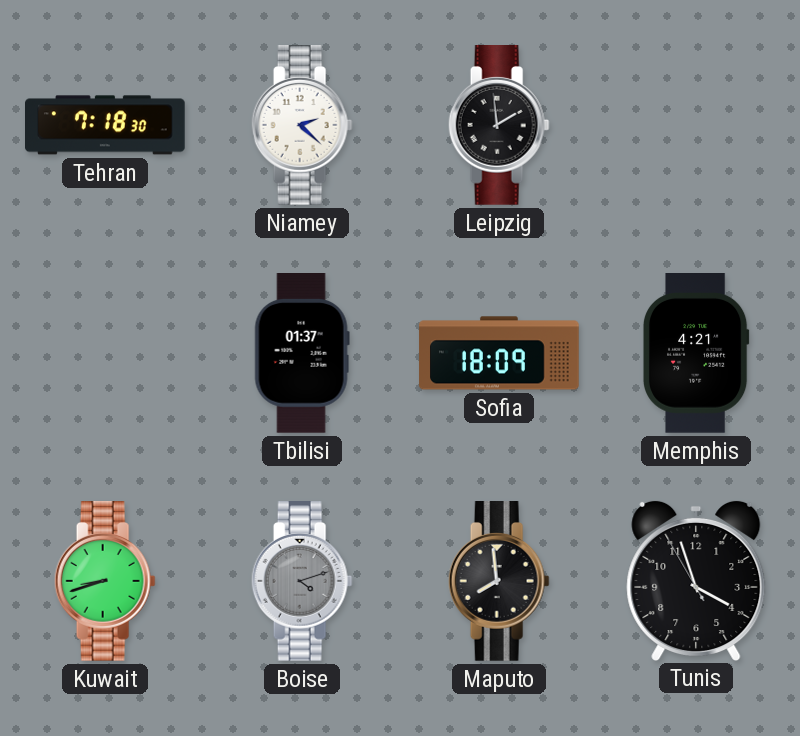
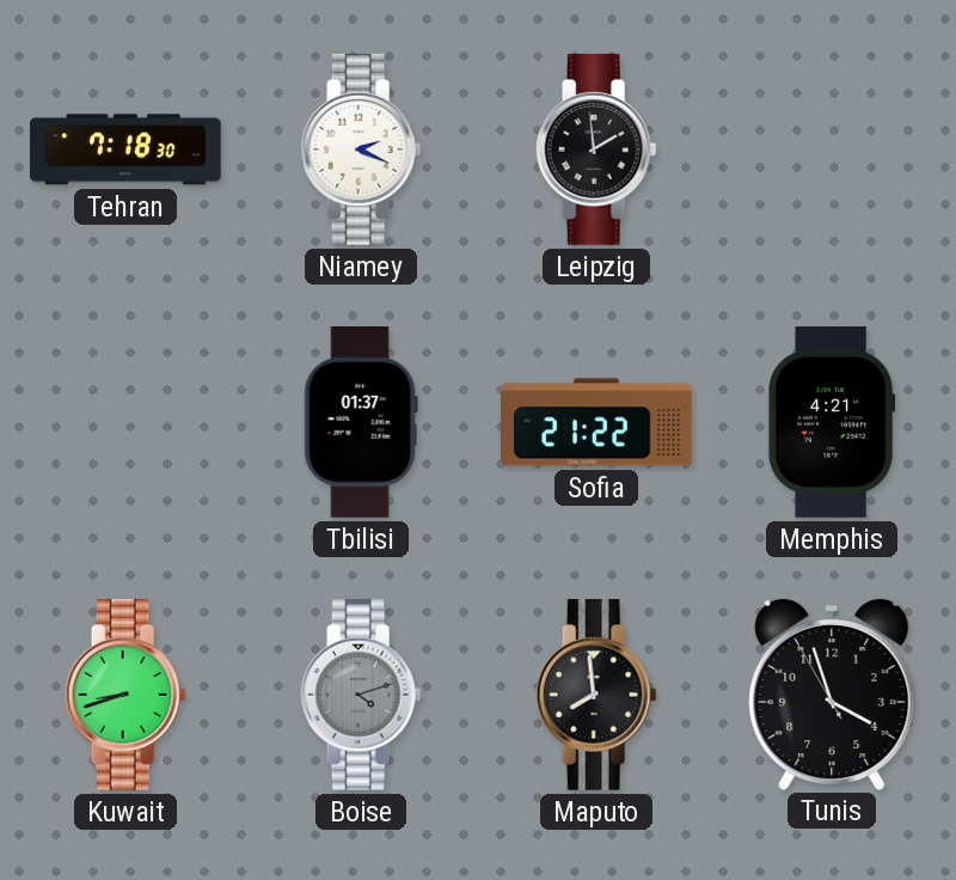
Niamey: 2:22 -> 2:19 (361, 151)
Sofia: 18:09 -> 21:22 (596, 422)
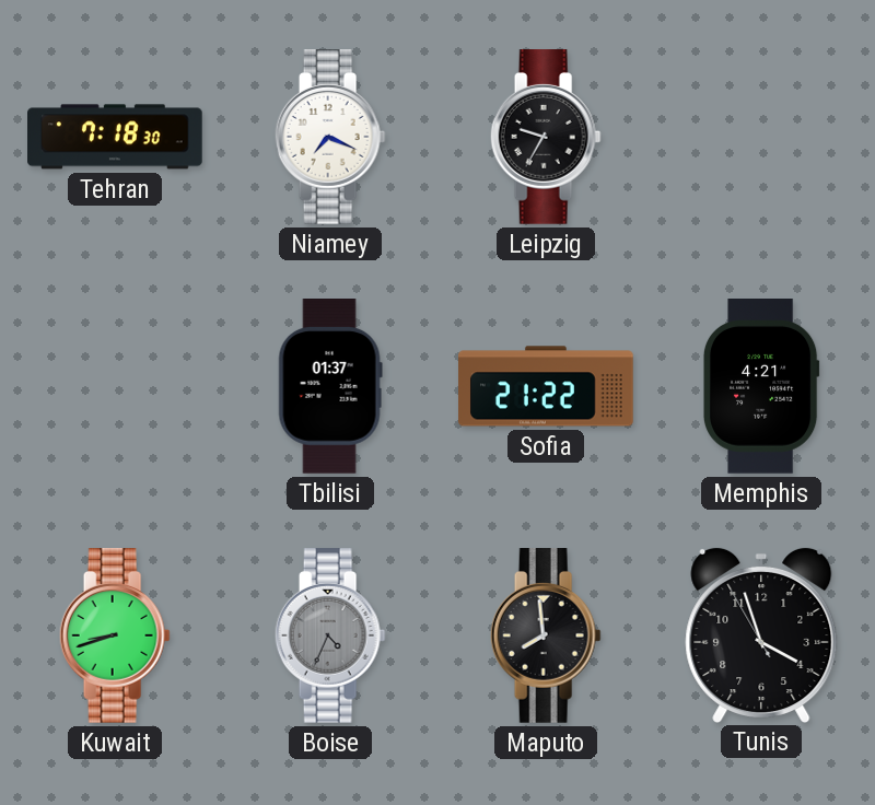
Niamey: 2:19 -> 7:19 (330, 138)
Leipzig: 1:59 -> 9:35 (546, 138)
Boise: 4:12 -> 4:34 (330, 637)
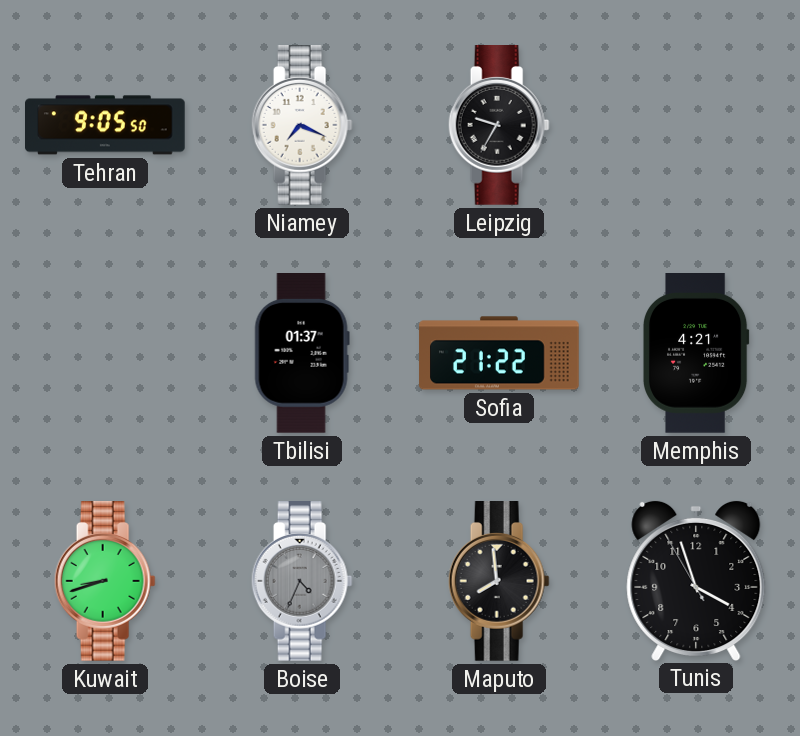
Tehran: 7:18 -> 9:05 (105, 125)
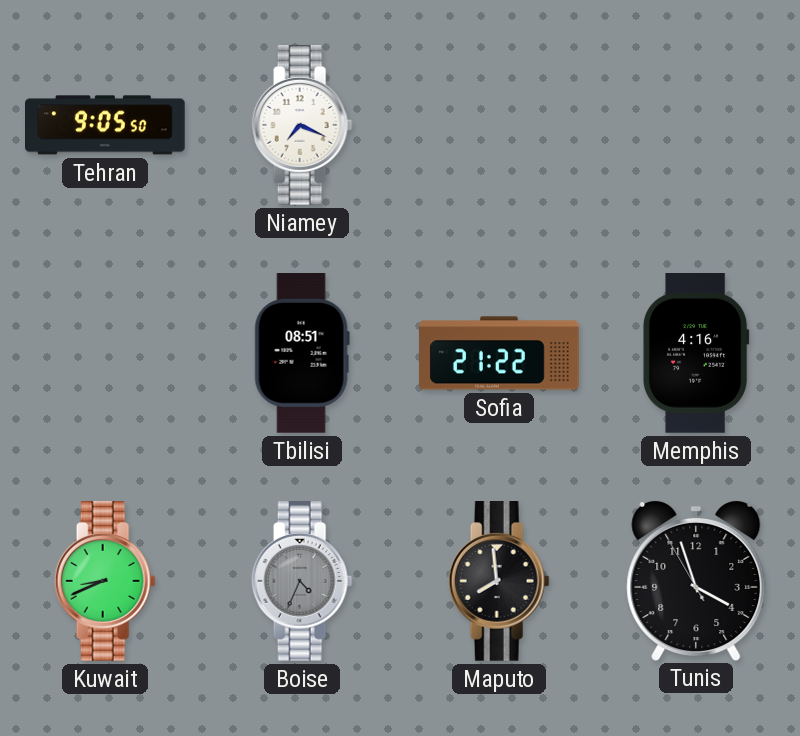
Leipzig: 9:35 -> none (499, 126)
Tbilisi: 01:37 -> 08:51 (302, 354)
Memphis: 4:21 -> 4:16 (696, 354)
Kuwait: 8:42 -> 8:41 (105, 582)
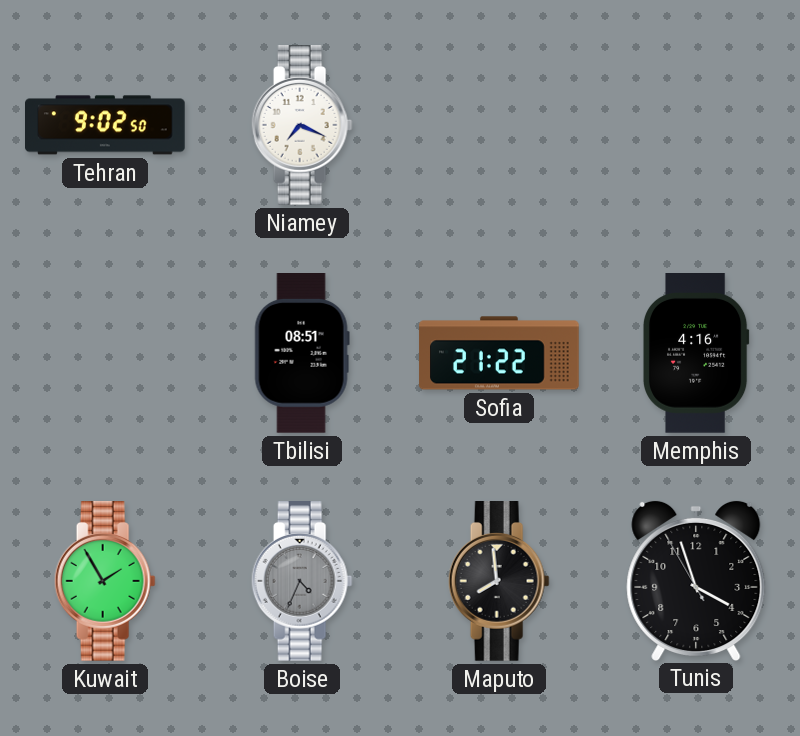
Tehran: 9:05 -> 9:02 (105, 125)
Kuwait: 8:41 -> 1:55 (105, 582)
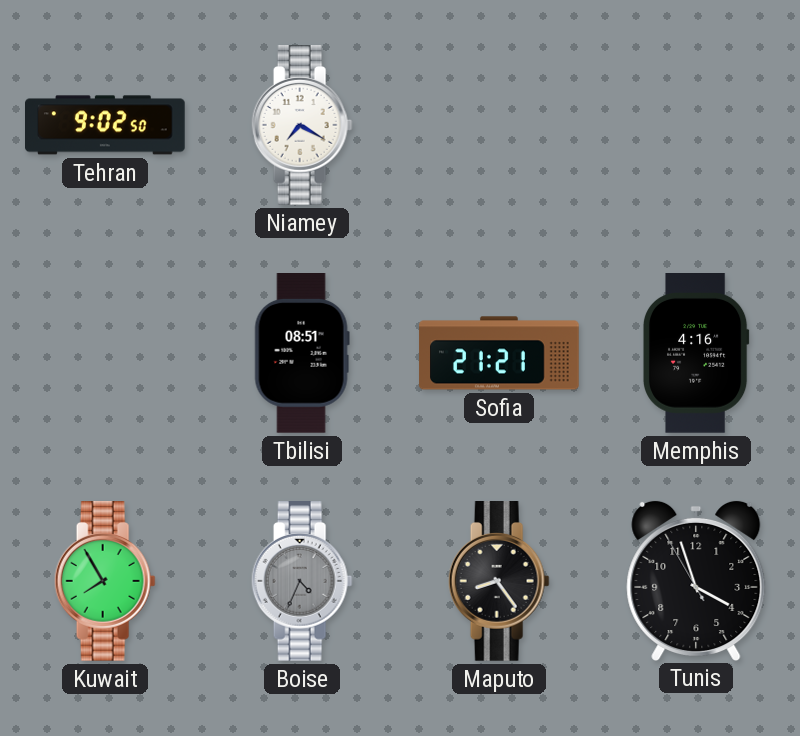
Niamey: 7:19 -> 7:20 (302, 126)
Sofia: 21:22 -> 21:21 (499, 353)
Kuwait: 1:55 -> 7:55 (105, 582)
Maputo: 7:59 -> 8:24 (499, 582)
